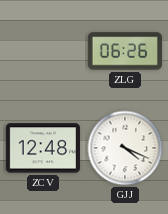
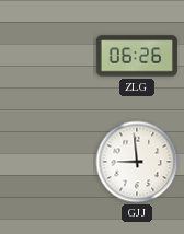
ZCV: 12:48 -> none (43, 148)
GJJ: 4:19 -> 8:59 (137, 162)
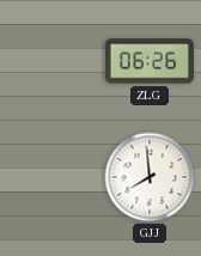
GJJ: 8:59 -> 7:59 (150, 177)
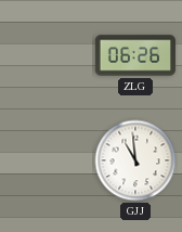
GJJ: 7:59 -> 10:59 (135, 160)
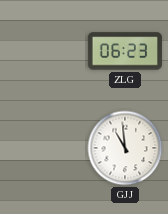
ZLG: 06:26 -> 06:23 (125, 51)
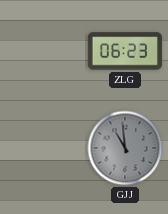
GJJ dial: white -> grey (125, 148)
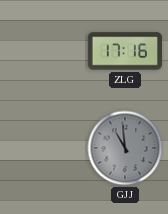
ZLG: 06:23 -> 17:16 (125, 51)
